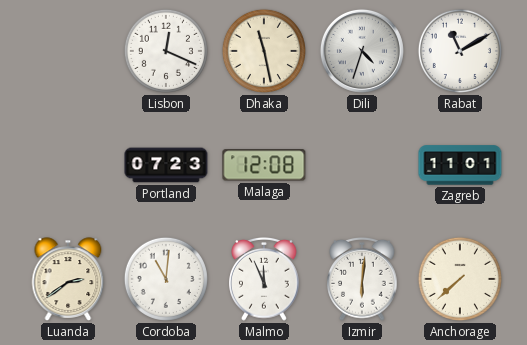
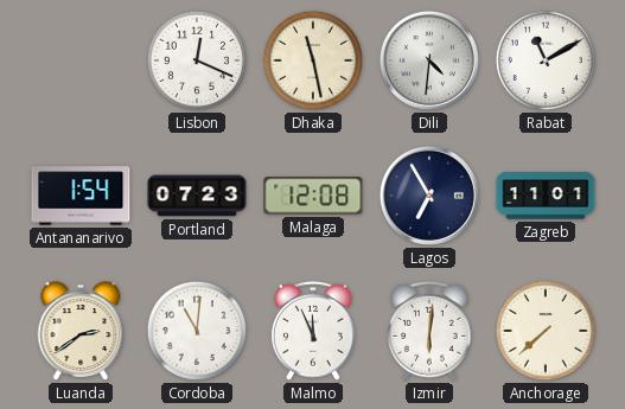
Dili: 4:33 -> 4:31 (429, 60)
Antananarivo: none -> 1:54 (81, 196)
Lagos: none -> 6:55 (429, 196)
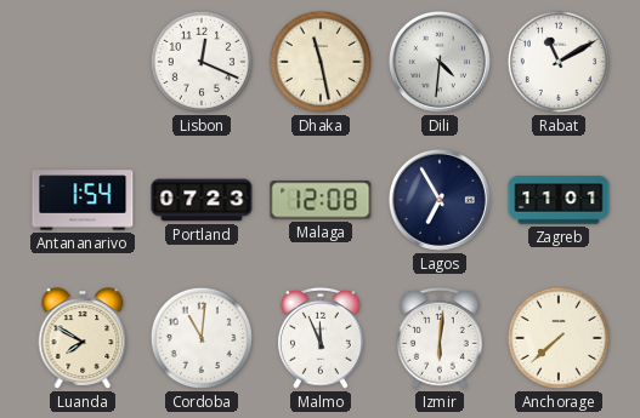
Luanda: 2:39 -> 7:50 (83, 338)
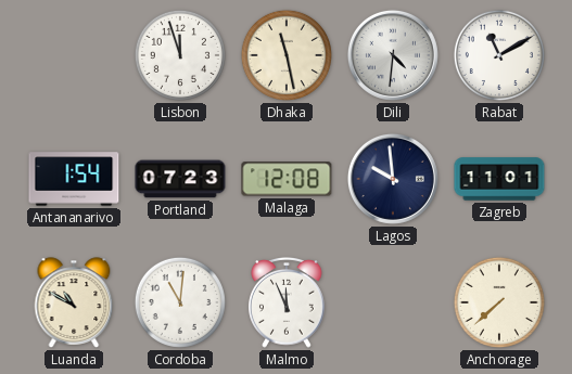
Lisbon: 12:19 -> 11:57 (180, 55)
Lagos: 6:55 -> 9:59 (393, 179)
Luanda: 7:50 -> 10:50 (74, 302)
Izmir: 6:01 -> none (440, 338)
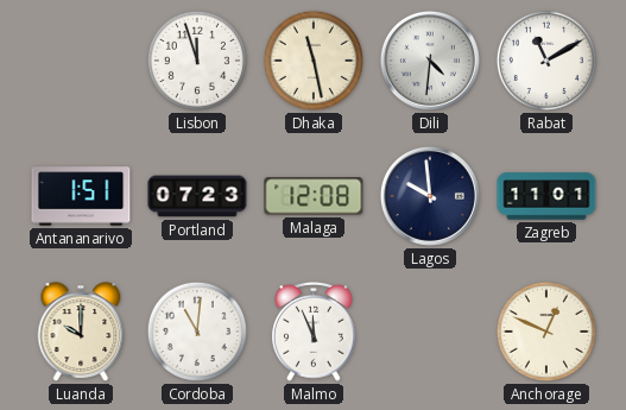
Antananarivo: 1:54 -> 1:51 (81, 196)
Luanda: 10:50 -> 10:00 (81, 332)
Anchorage: 7:38 -> 12:49 (546, 332)
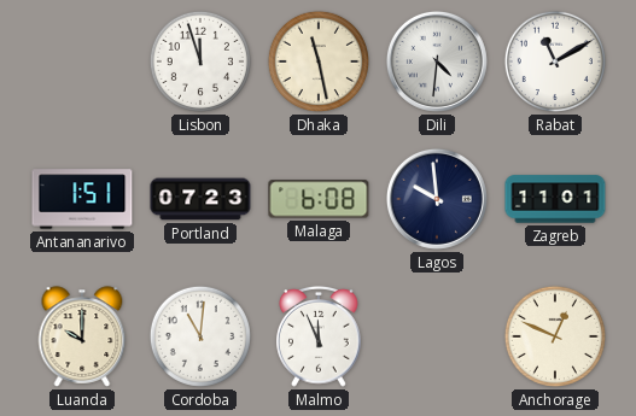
Malaga: 12:08 -> 6:08 (319, 199)
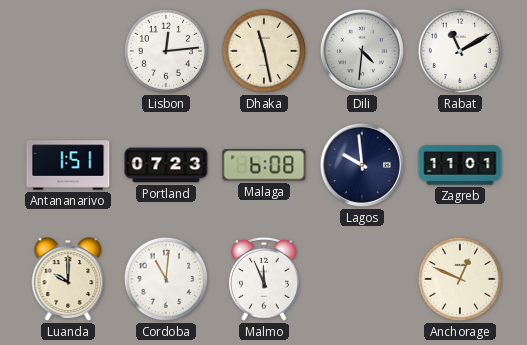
Lisbon: 11:57 -> 12:14 (166, 51)
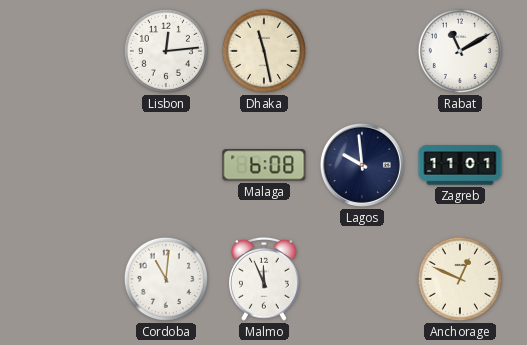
Dili: 4:31 -> none (362, 51)
Antananarivo: 1:51 -> none (68, 165)
Portland: 07:23 -> none (166, 165)
Luanda: 10:00 -> none (68, 279)
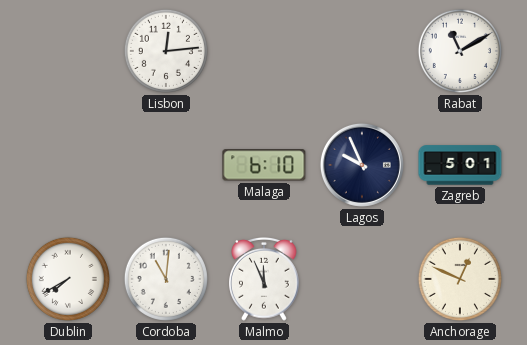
Dhaka: 11:28 -> none (264, 51)
Malaga: 6:08 -> 6:10 (264, 165)
Lagos: 9:59 -> 9:56 (362, 165)
Zagreb: 11:01 -> 5:01 (460, 165)
Dublin: none -> 7:40 (68, 279)
